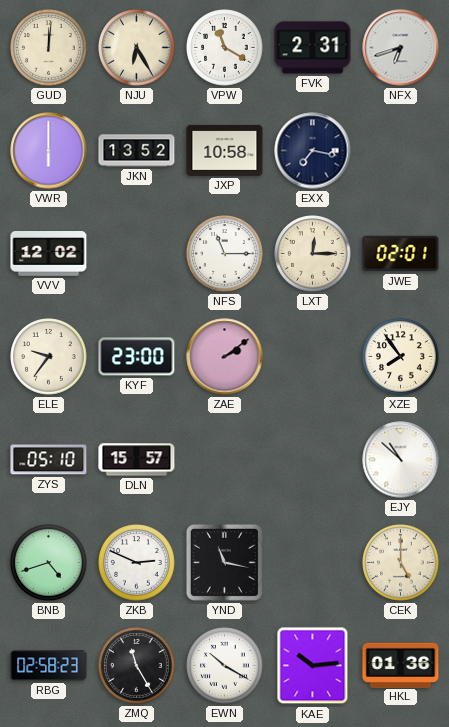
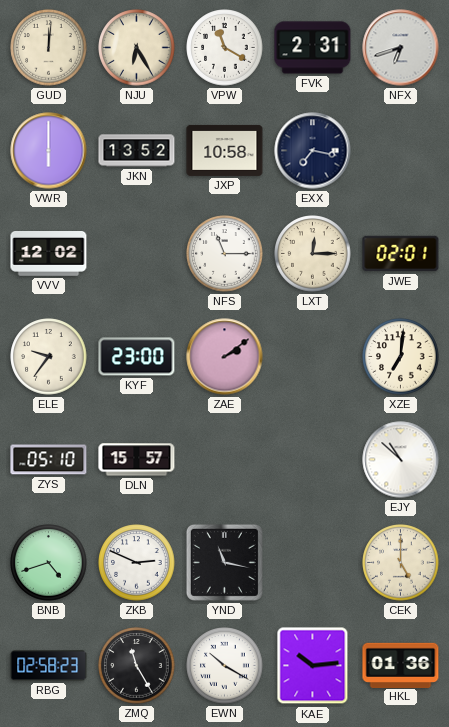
XZE: 7:54 -> 7:01 (401, 357)
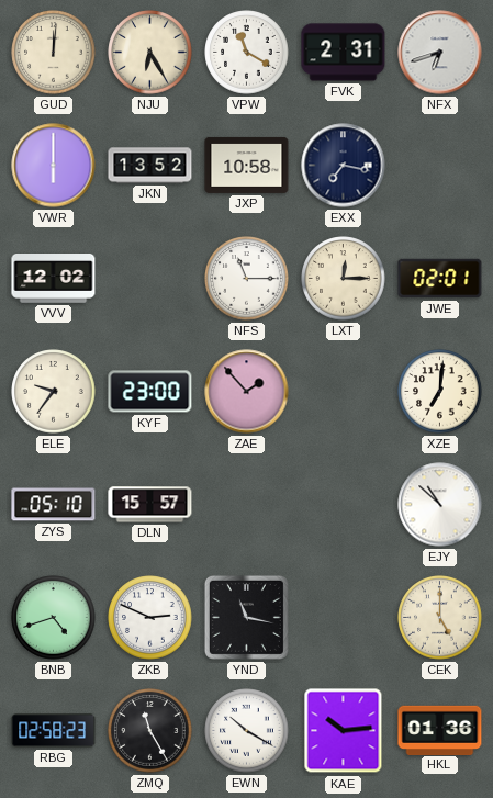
ZAE: 2:09 -> 1:53 (247, 392)
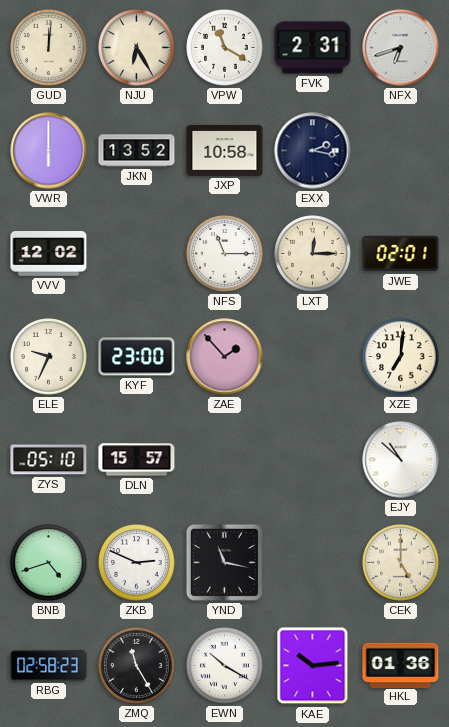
EXX: 7:17 -> 2:17 (313, 151)
ELE: 9:36 -> 9:34 (49, 357)
